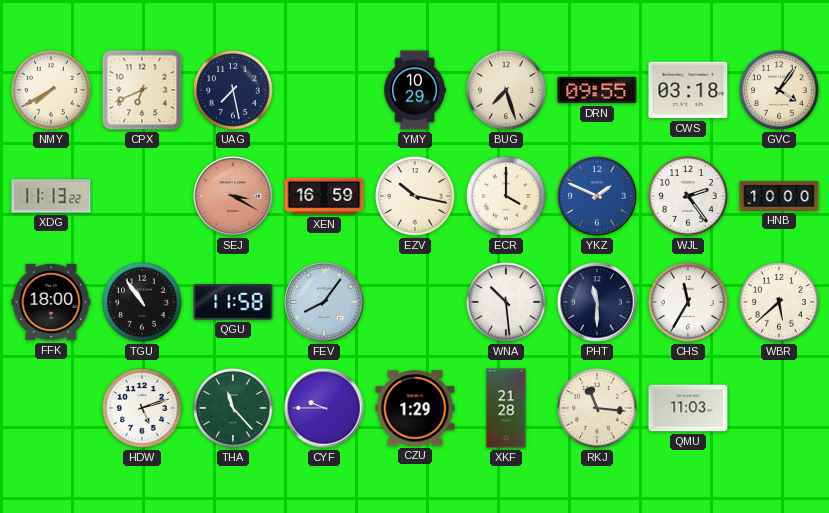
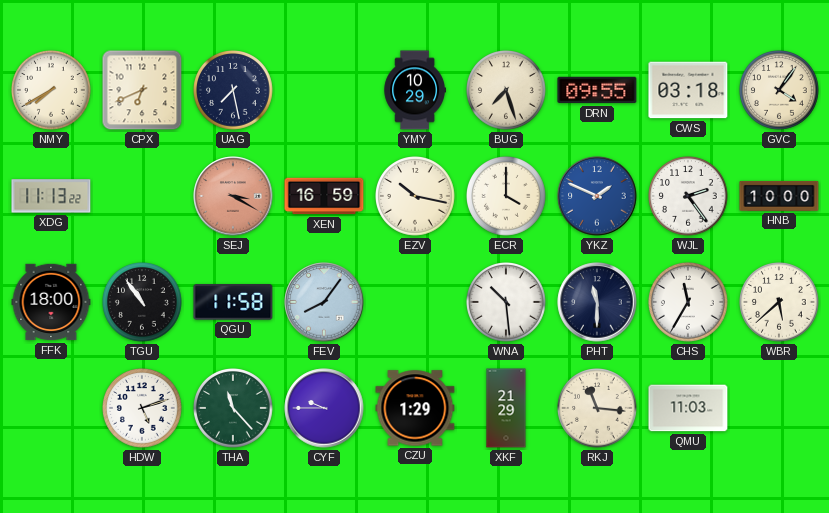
XKF: 21:28 -> 21:29 (506, 408)
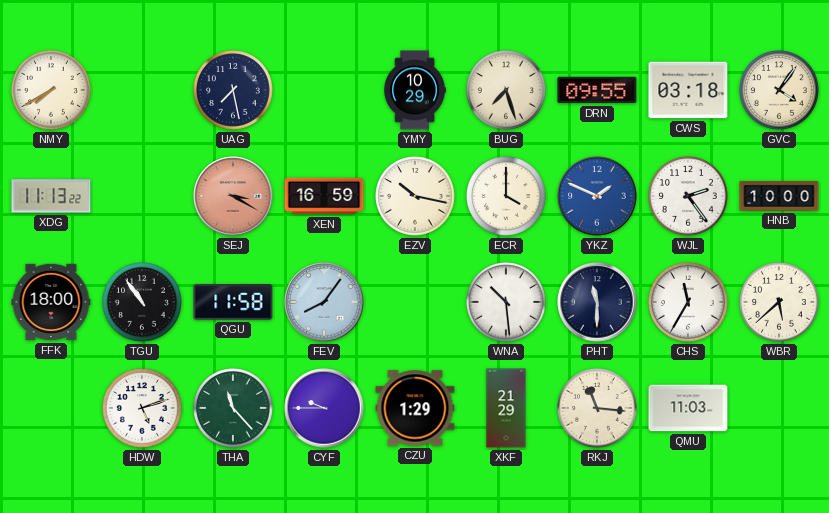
CPX: 6:41 -> none (142, 90)
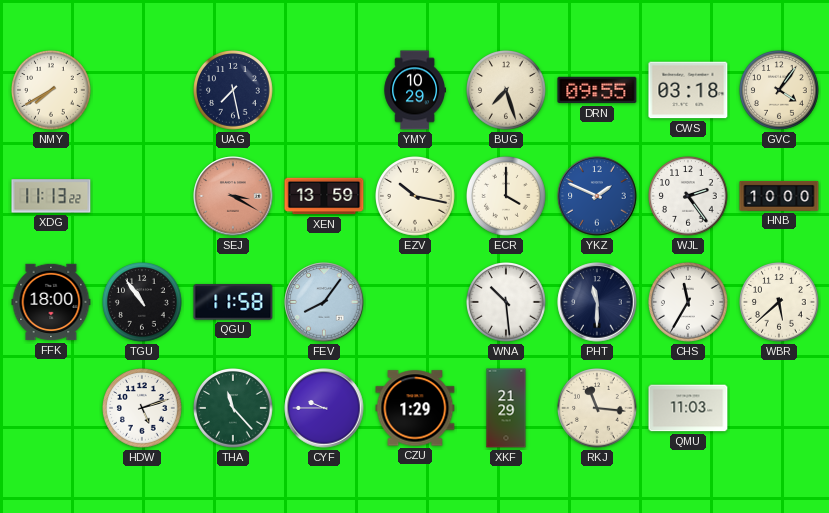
XEN: 16:59 -> 13:59 (324, 196)
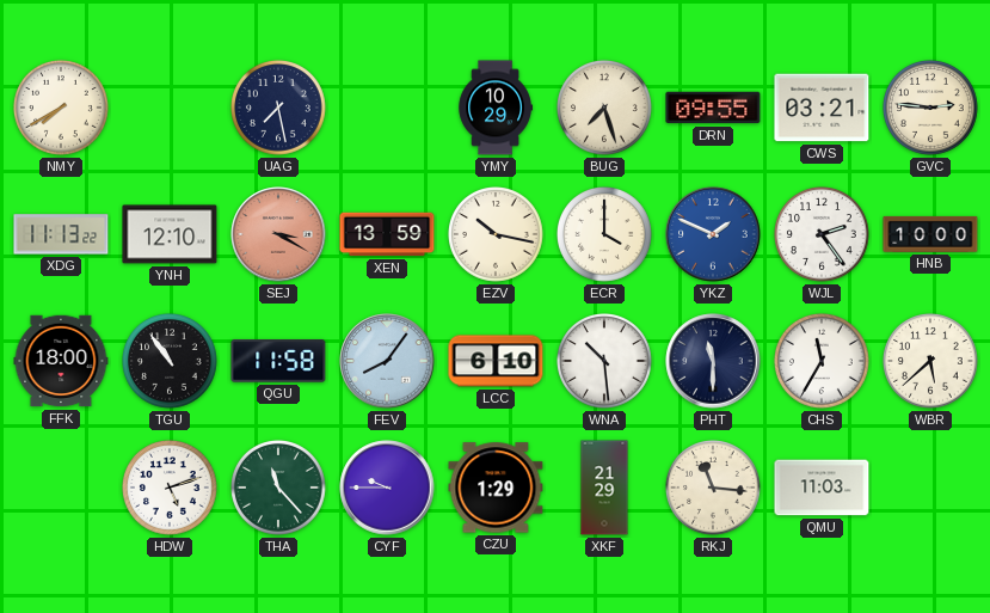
CWS: 03:18 -> 03:21 (822, 108)
GVC: 4:06 -> 2:46 (931, 109)
YNH: none -> 12:10 (170, 234)
LCC: none -> 6:10 (496, 361)
